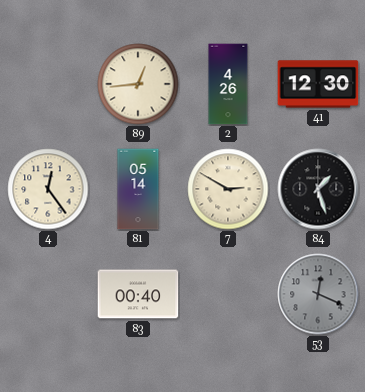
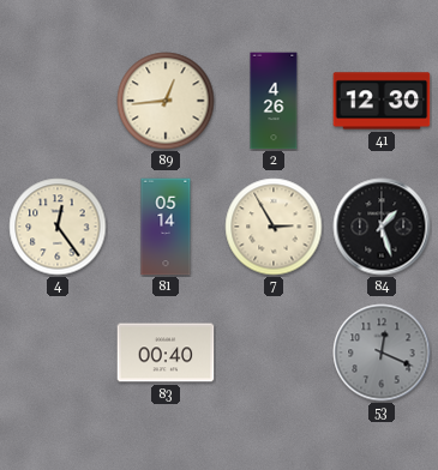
7: 2:50 -> 2:55 (274, 227)
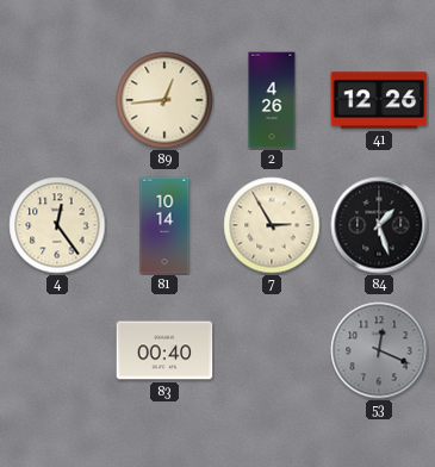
41: 12:30 -> 12:26 (379, 100)
81: 05:14 -> 10:14 (164, 225)
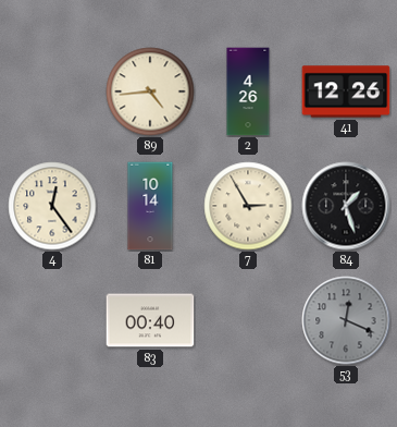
89: 12:44 -> 4:44 (150, 91)
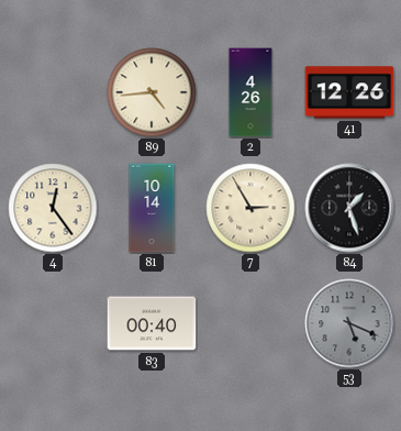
53: 12:19 -> 5:19 (349, 323)
